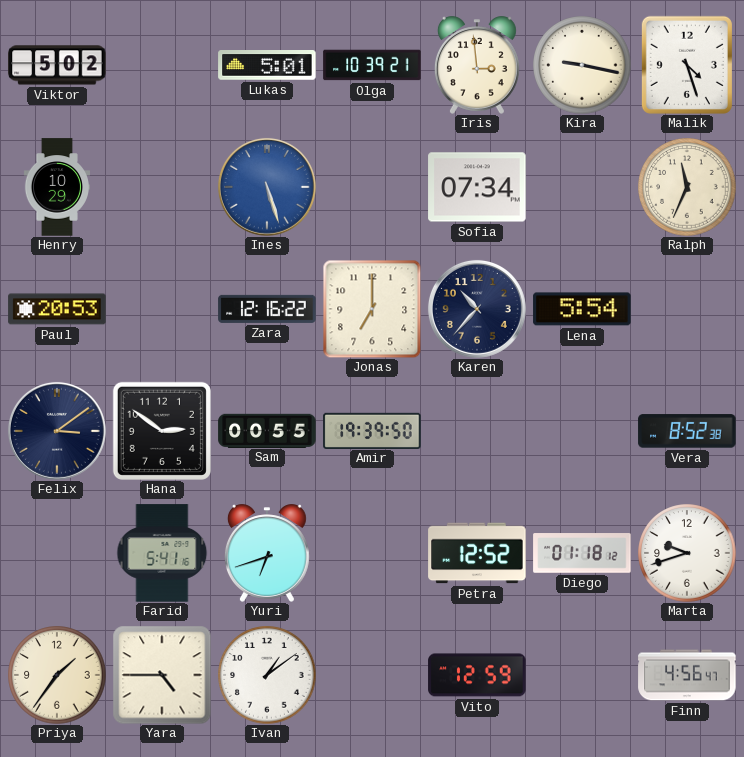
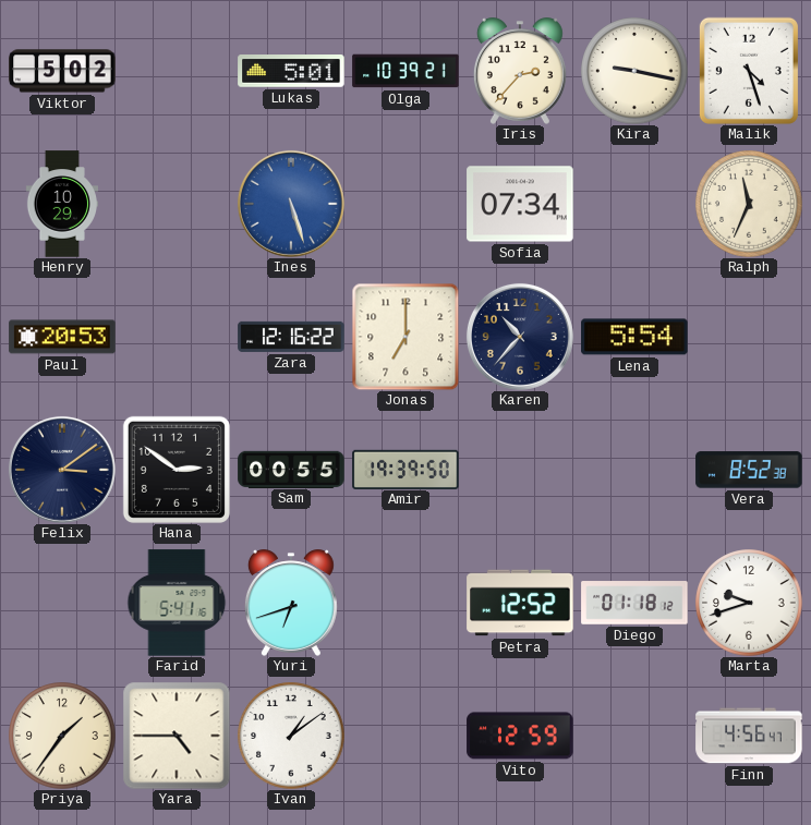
Iris: 2:59 -> 2:37 (520, 71)
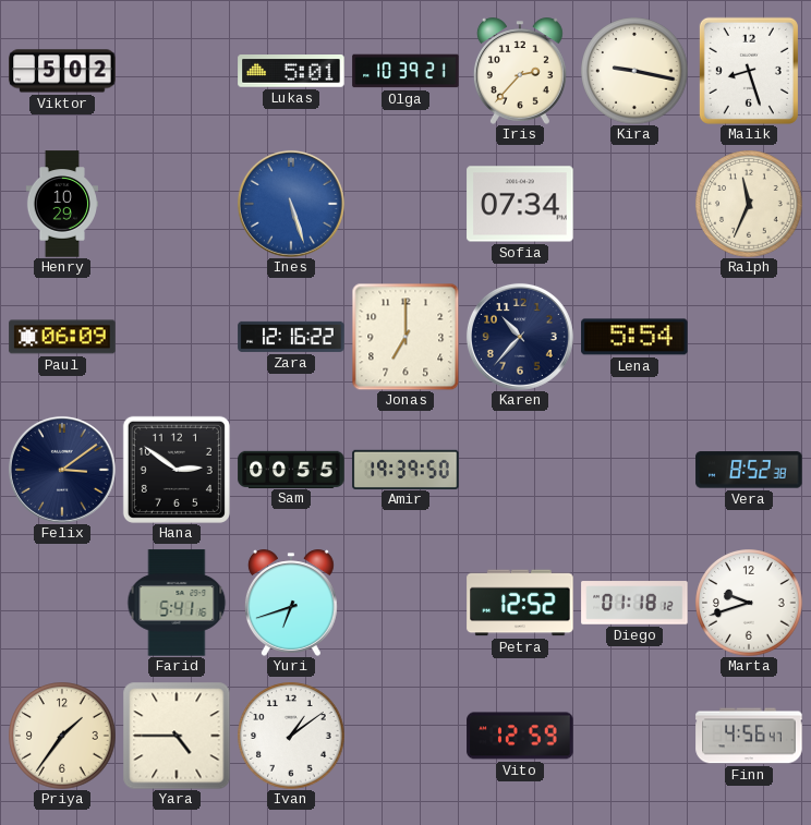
Malik: 4:27 -> 8:27 (749, 71)
Paul: 20:53 -> 06:09 (62, 337)
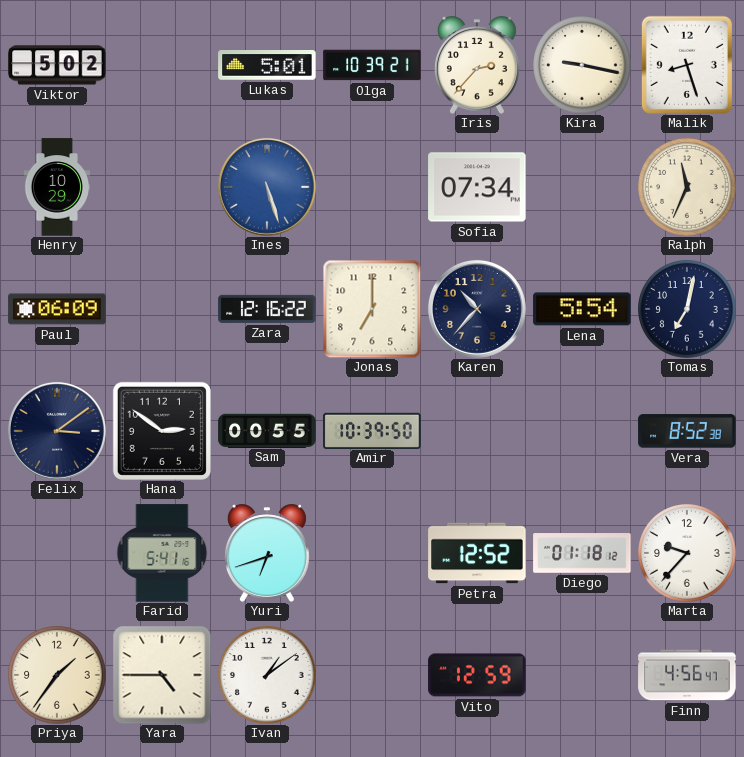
Tomas: none -> 7:02 (687, 309)
Amir: 19:39 -> 10:39 (372, 430)
Marta: 9:42 -> 9:37 (687, 553)
